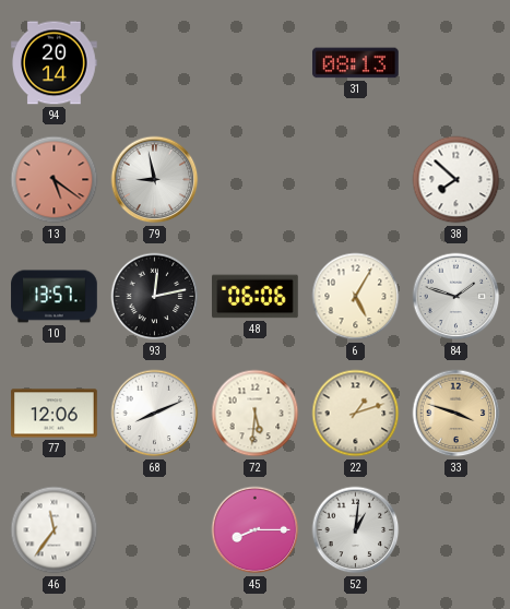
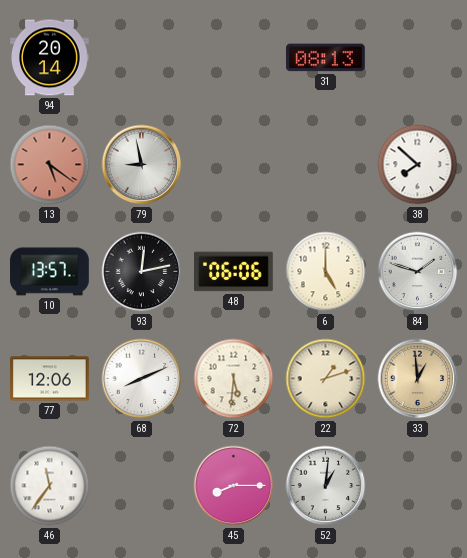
6: 5:05 -> 5:00 (326, 272)
33: 3:48 -> 12:59 (418, 379)
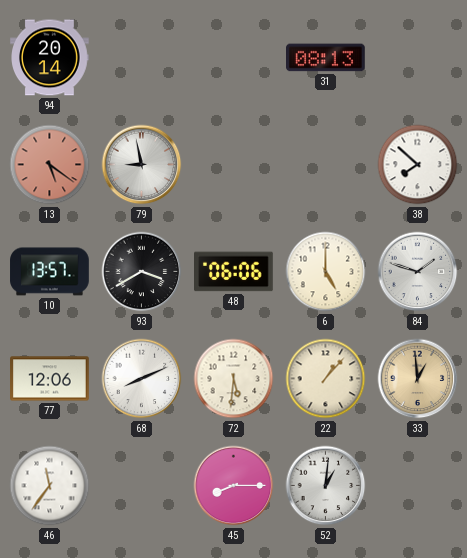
93: 12:13 -> 3:40 (142, 272)
22: 1:12 -> 1:07 (326, 379)
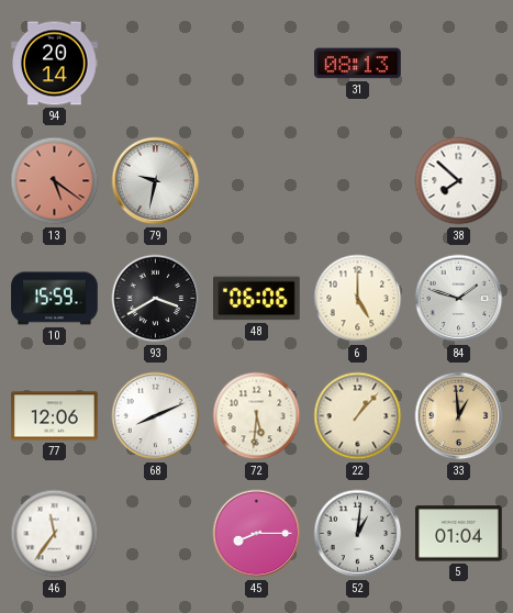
79: 8:58 -> 9:32 (156, 181)
10: 13:57 -> 15:59 (55, 299)
5: none -> 01:04 (459, 534)
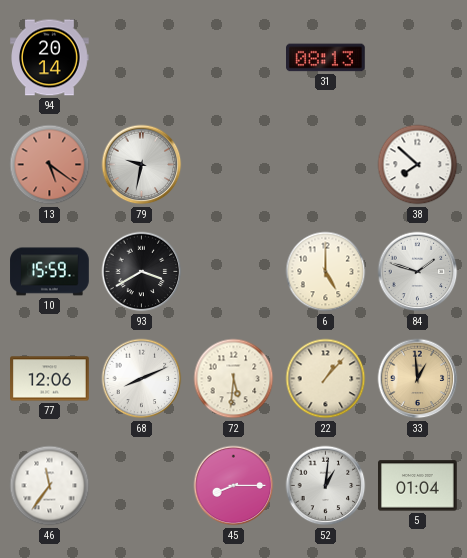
48: 06:06 -> none (257, 299)
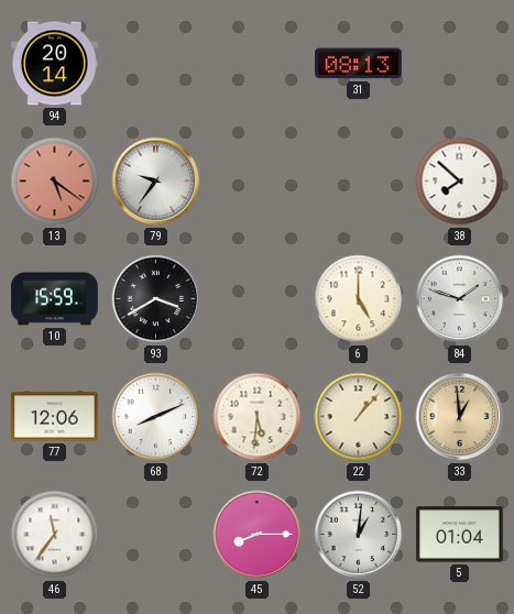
79: 9:32 -> 9:36 (156, 182)
